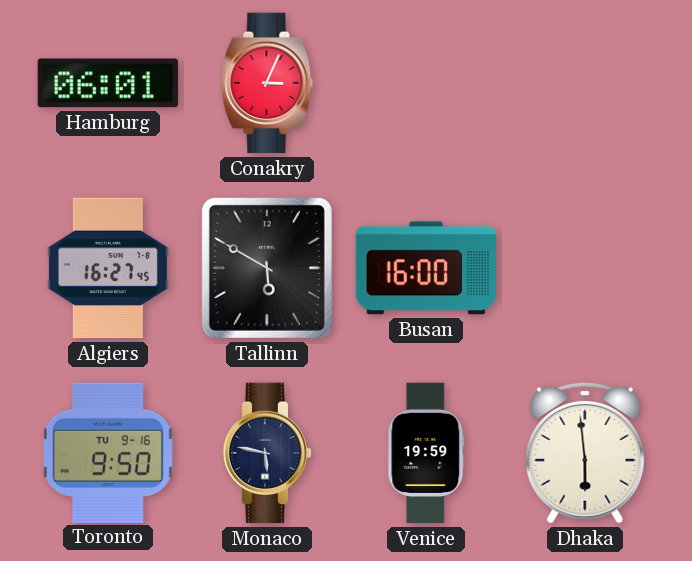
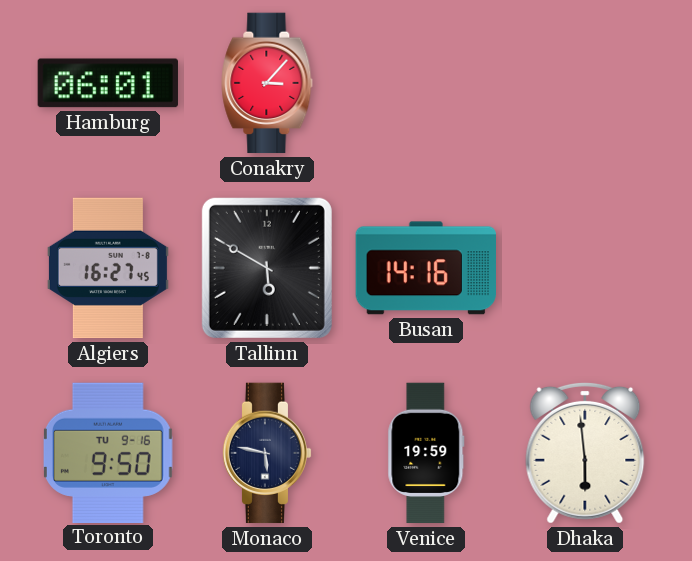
Conakry: 3:04 -> 3:07 (267, 83)
Busan: 16:00 -> 14:16 (426, 268)
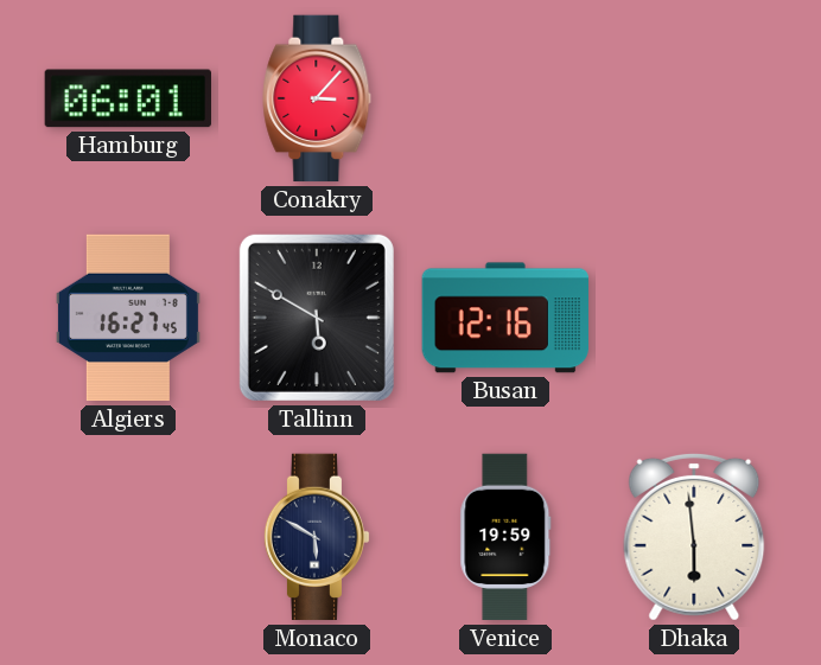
Busan: 14:16 -> 12:16 (505, 318)
Toronto: 9:50 -> none (108, 452)
Monaco: 5:47 -> 5:50 (317, 537)
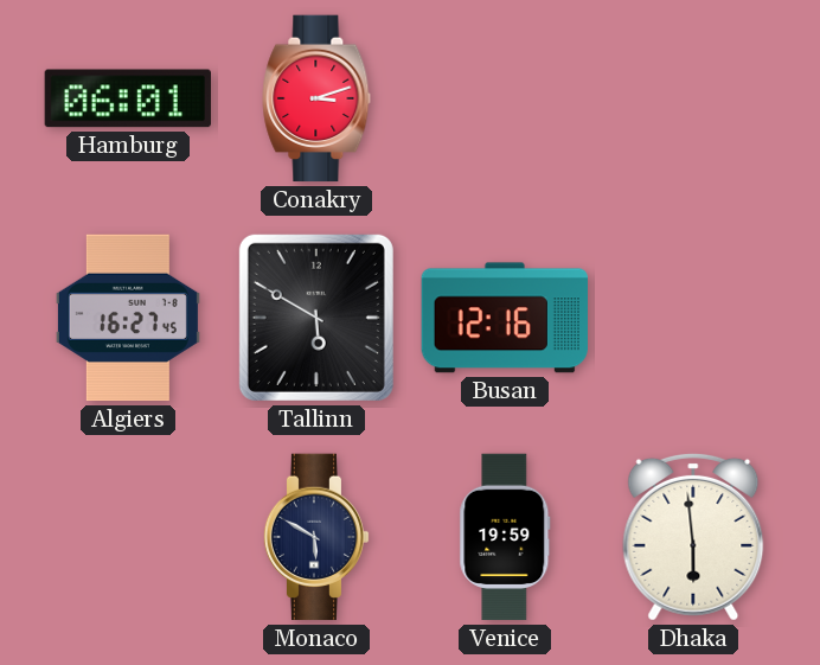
Conakry: 3:07 -> 3:12 (316, 98)
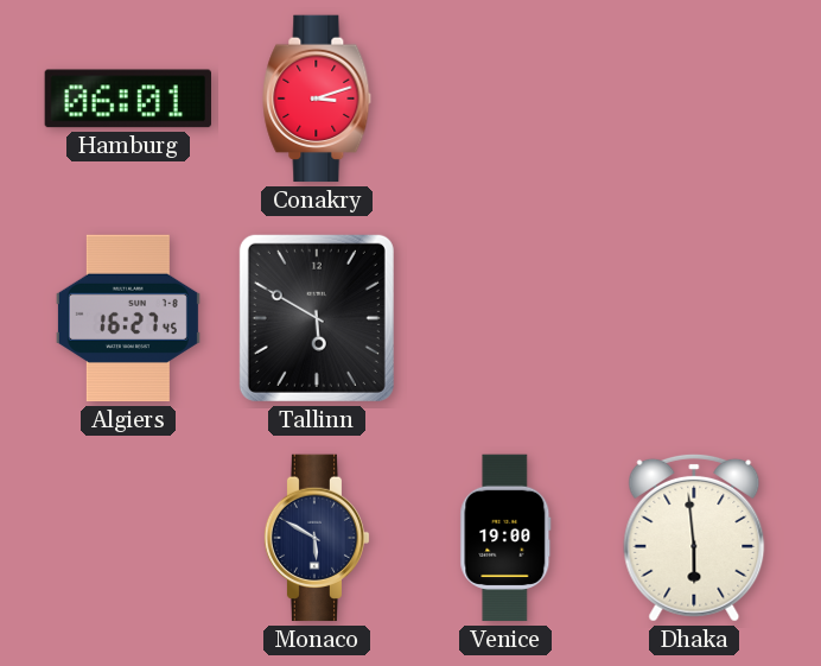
Busan: 12:16 -> none (505, 318)
Venice: 19:59 -> 19:00 (505, 538)
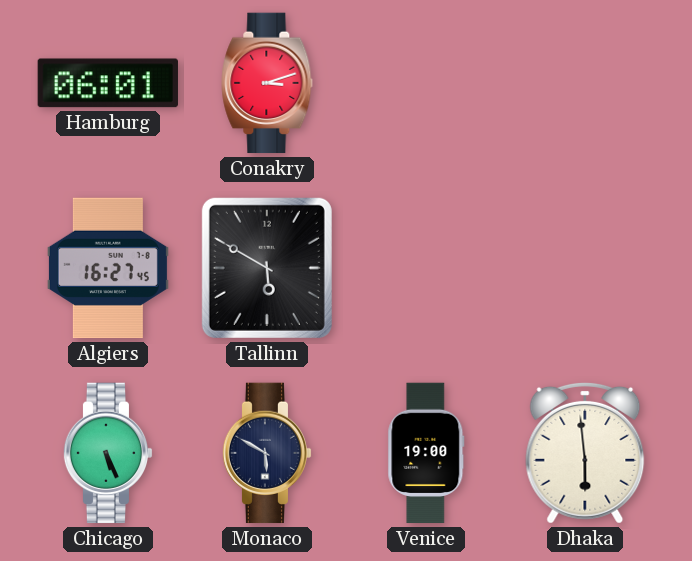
Chicago: none -> 5:26 (108, 453)
